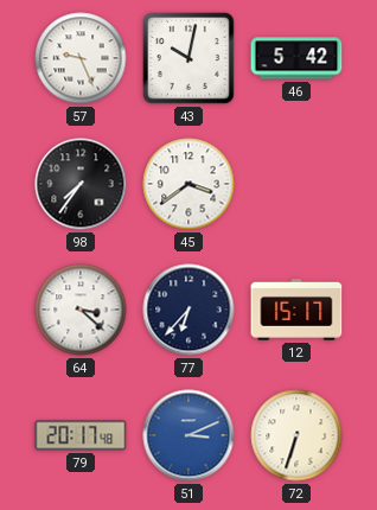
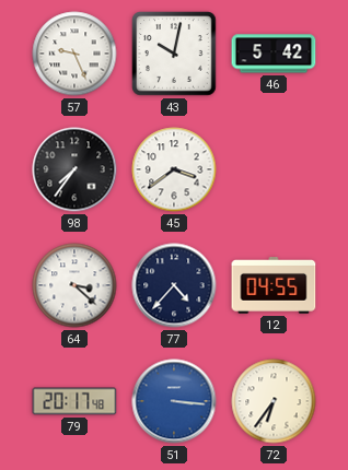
77: 6:37 -> 4:37 (174, 285)
12: 15:17 -> 04:55 (274, 286)
51: 3:11 -> 3:16 (174, 401)
72: 6:33 -> 6:36 (274, 401)
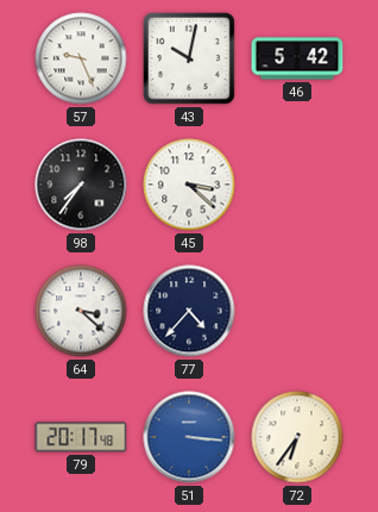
45: 3:39 -> 3:22 (189, 185)
12: 04:55 -> none (274, 286)
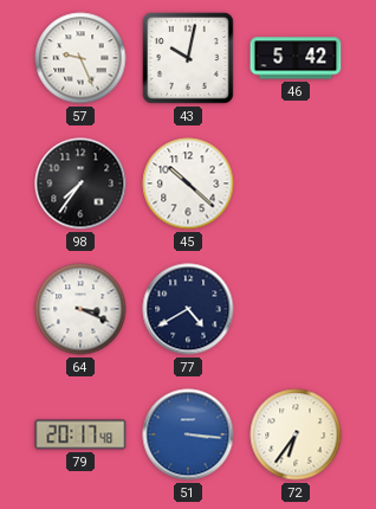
45: 3:22 -> 10:22 (188, 183)
64: 3:22 -> 3:19 (80, 309)
77: 4:37 -> 4:40 (188, 309)
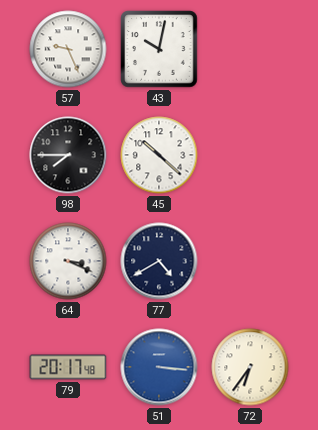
46: 5:42 -> none (296, 58)
98: 7:36 -> 7:45 (68, 155)
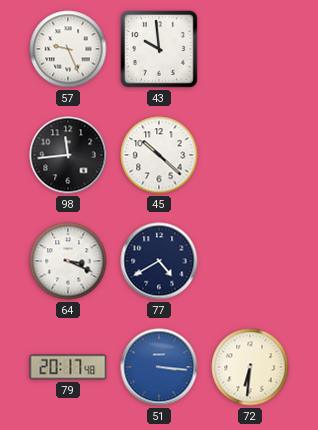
43: 10:02 -> 9:59 (159, 49)
98: 7:45 -> 11:44 (68, 155)
72: 6:36 -> 6:31 (250, 367)
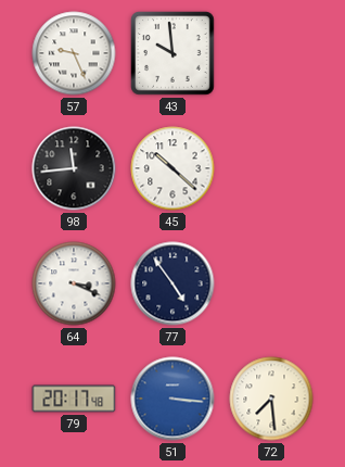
77: 4:40 -> 4:54 (173, 283)
72: 6:31 -> 7:29 (271, 399)
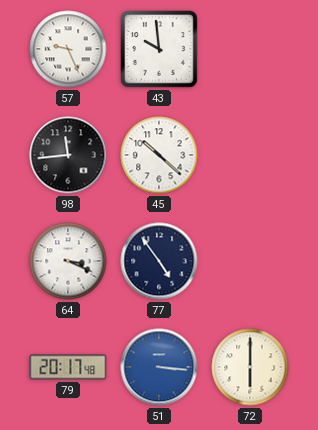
72: 7:29 -> 6:00 (250, 367)
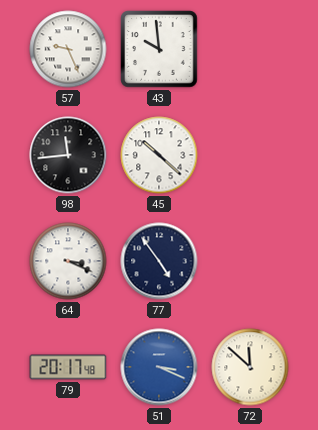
51: 3:16 -> 3:19 (159, 367)
72: 6:00 -> 11:52 (250, 367)
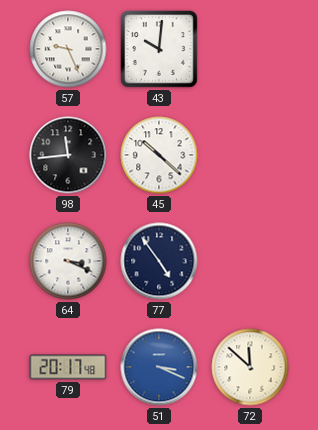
43: 9:59 -> 10:01 (159, 49)
